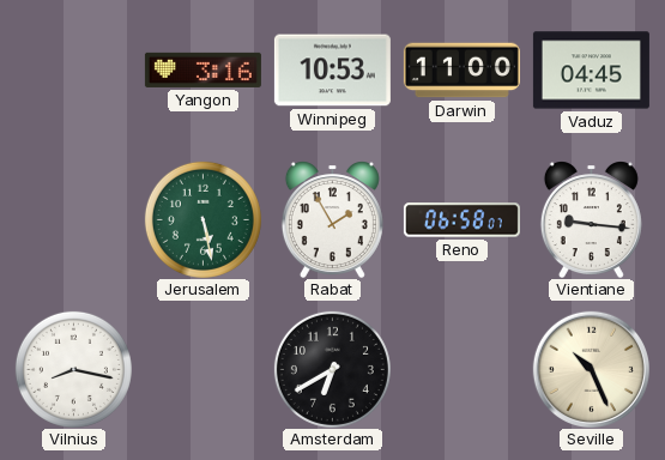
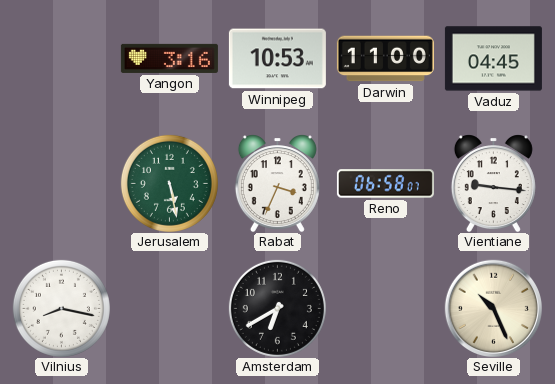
Rabat: 1:55 -> 3:34 (277, 183)
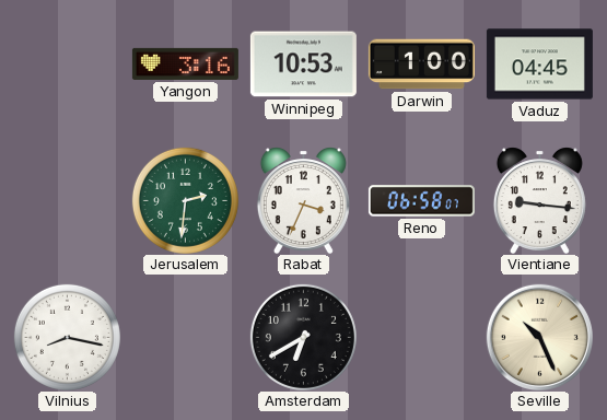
Darwin: 11:00 -> 1:00 (421, 65)
Jerusalem: 5:28 -> 2:31 (185, 200)
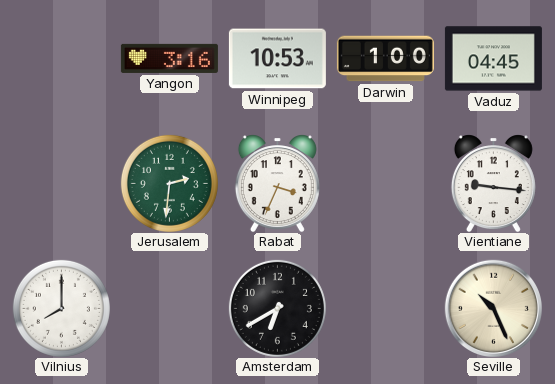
Reno: 06:58 -> none (421, 201)
Vilnius: 8:17 -> 8:00 (61, 308)
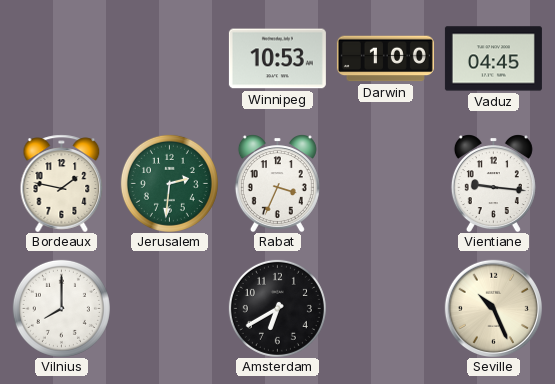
Yangon: 3:16 -> none (169, 58)
Bordeaux: none -> 1:47 (62, 183)
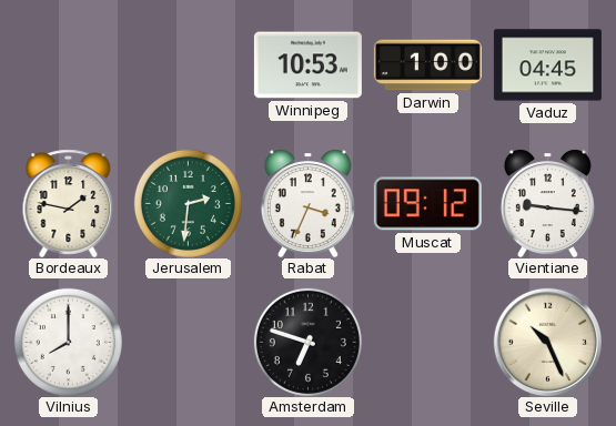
Muscat: none -> 09:12 (427, 204)
Amsterdam: 6:40 -> 6:48 (307, 342)
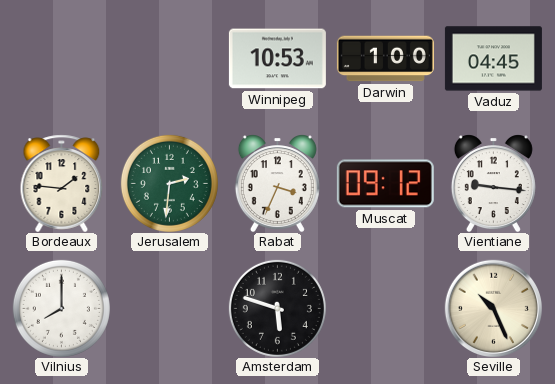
Bordeaux: 1:47 -> 1:46 (62, 183)
Amsterdam: 6:48 -> 5:48 (277, 308)
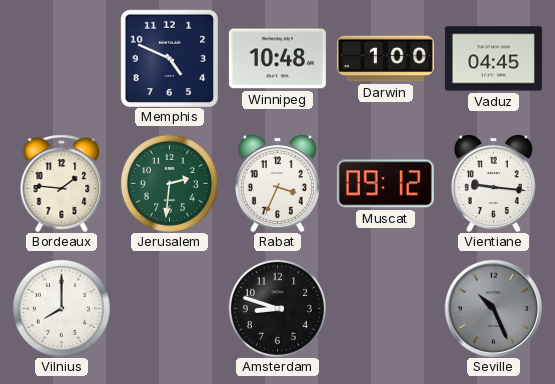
Memphis: none -> 4:49 (169, 58)
Winnipeg: 10:53 -> 10:48 (277, 59)
Amsterdam: 5:48 -> 8:48 (277, 308)
Seville dial: cream -> grey (493, 308)
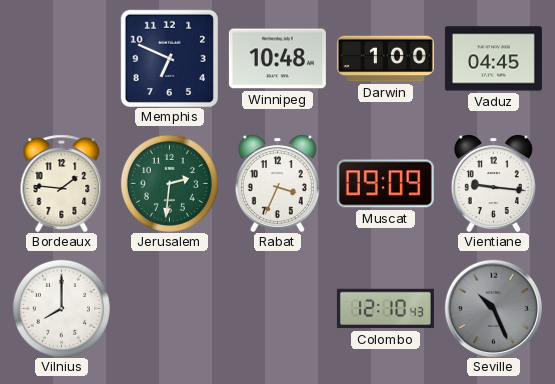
Memphis: 4:49 -> 6:49 (169, 58)
Muscat: 09:12 -> 09:09 (385, 184)
Amsterdam: 8:48 -> none (277, 308)
Colombo: none -> 12:10 (385, 309)
